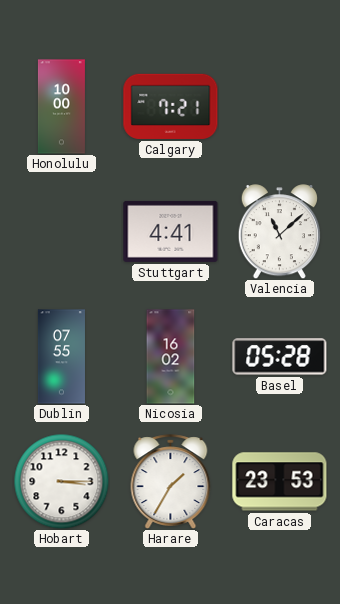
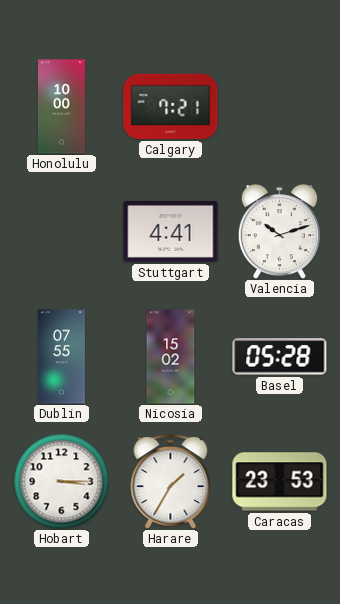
Valencia: 11:08 -> 10:12 (279, 232)
Nicosia: 16:02 -> 15:02 (171, 357)
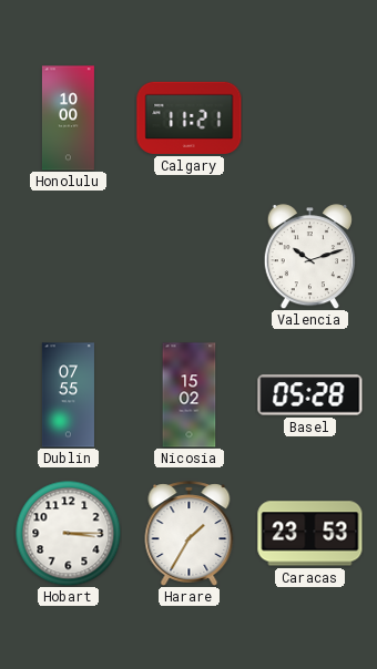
Calgary: 7:21 -> 11:21 (190, 117)
Stuttgart: 4:41 -> none (171, 231)
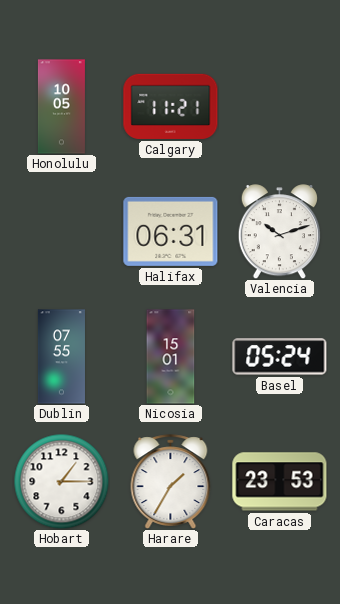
Honolulu: 10:00 -> 10:05 (61, 107)
Halifax: none -> 06:31 (171, 231)
Nicosia: 15:02 -> 15:01 (171, 357)
Basel: 05:28 -> 05:24 (280, 357)
Hobart: 3:15 -> 1:15 (61, 481)
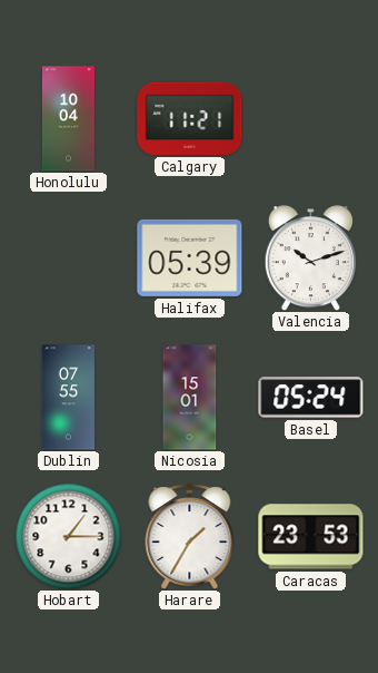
Honolulu: 10:05 -> 10:04 (68, 119)
Halifax: 06:31 -> 05:39 (190, 257)
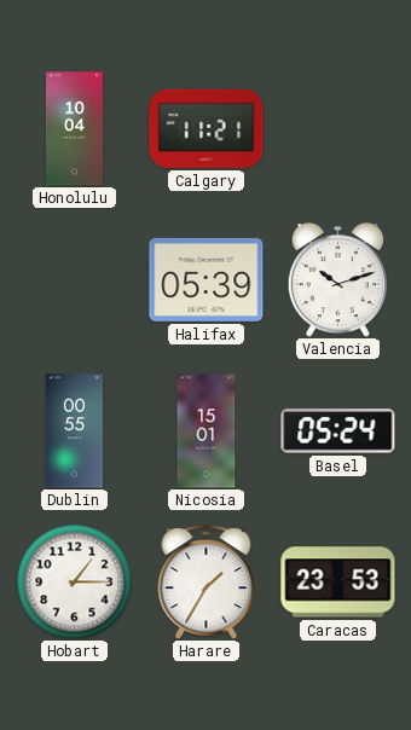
Dublin: 07:55 -> 00:55 (74, 431)
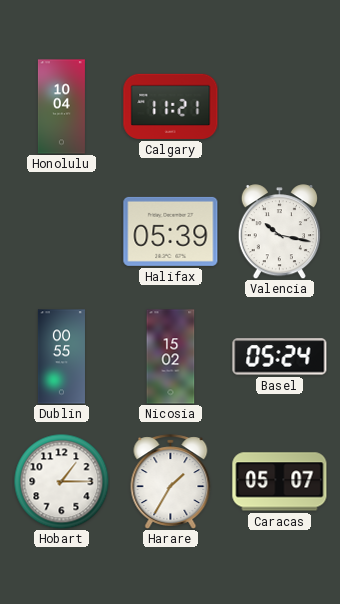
Valencia: 10:12 -> 10:17 (279, 232)
Nicosia: 15:01 -> 15:02 (171, 357)
Caracas: 23:53 -> 05:07 (280, 482)
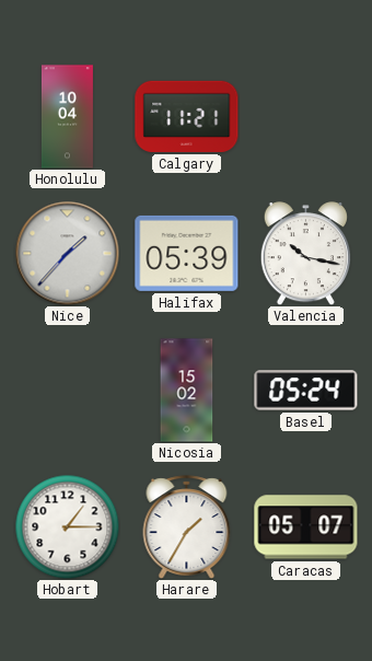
Nice: none -> 1:37 (67, 253)
Dublin: 00:55 -> none (61, 357)
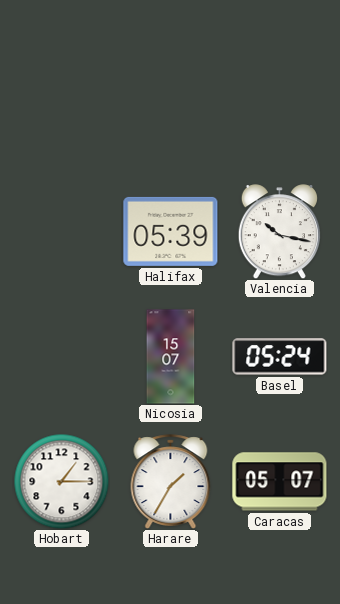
Honolulu: 10:04 -> none (67, 117)
Calgary: 11:21 -> none (187, 116)
Nice: 1:37 -> none (67, 253)
Nicosia: 15:02 -> 15:07 (171, 357)
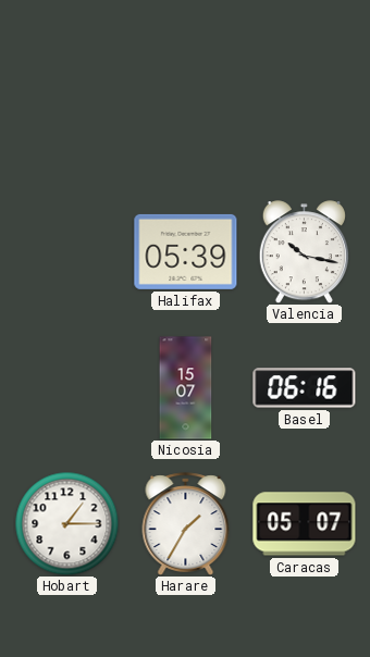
Basel: 05:24 -> 06:16 (305, 388)
